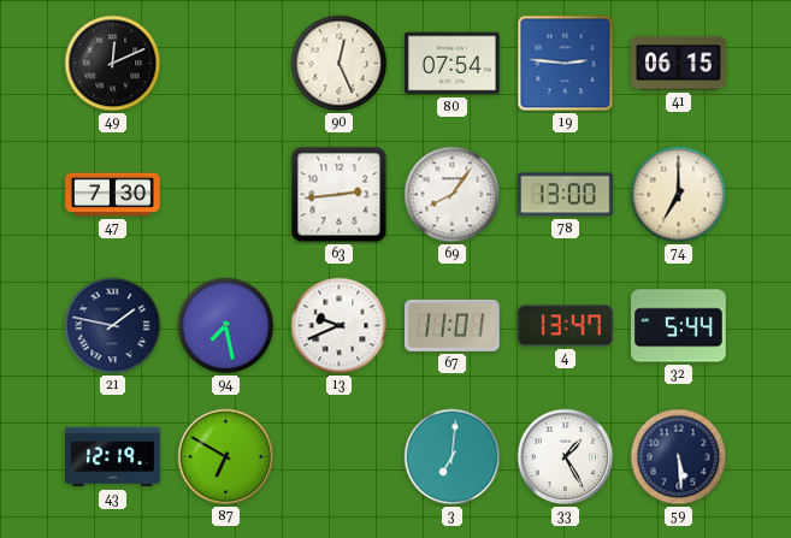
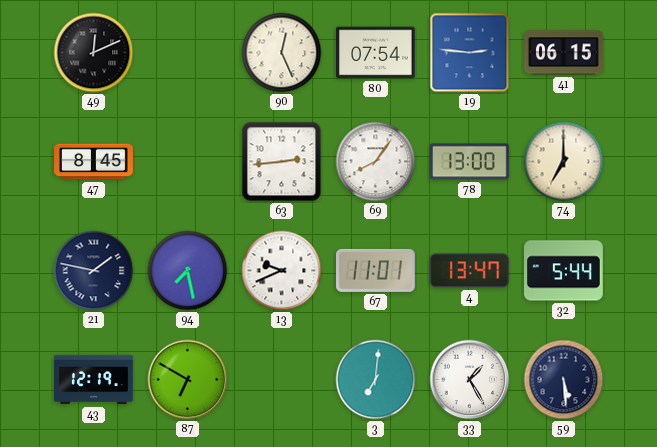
47: 7:30 -> 8:45 (94, 162)
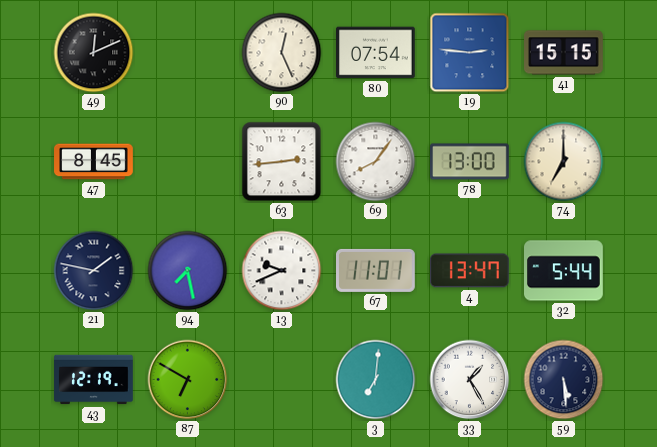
41: 06:15 -> 15:15 (564, 53)
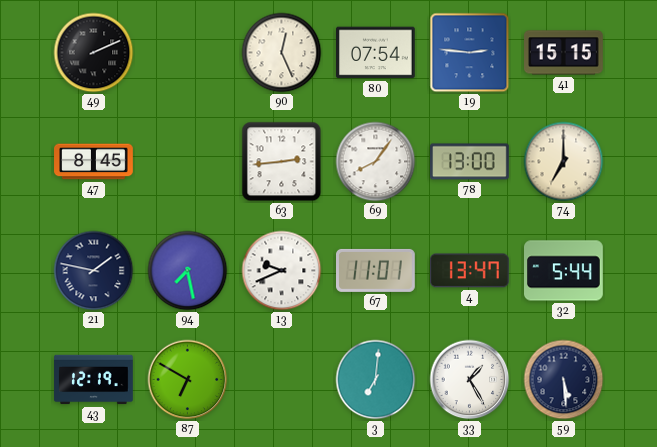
49: 12:11 -> 2:11 (94, 53)
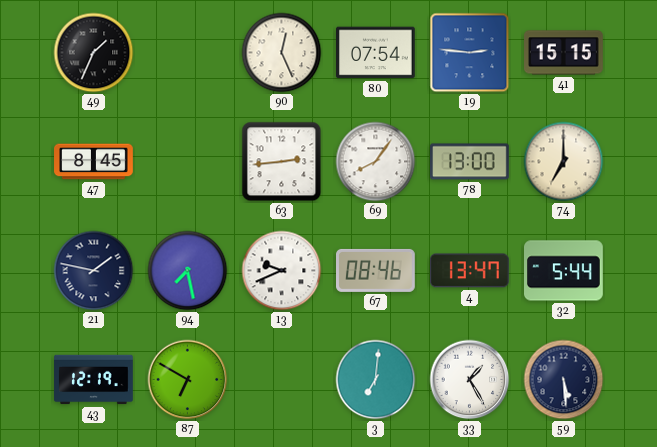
49: 2:11 -> 1:34 (94, 53)
67: 11:01 -> 08:46 (376, 270)
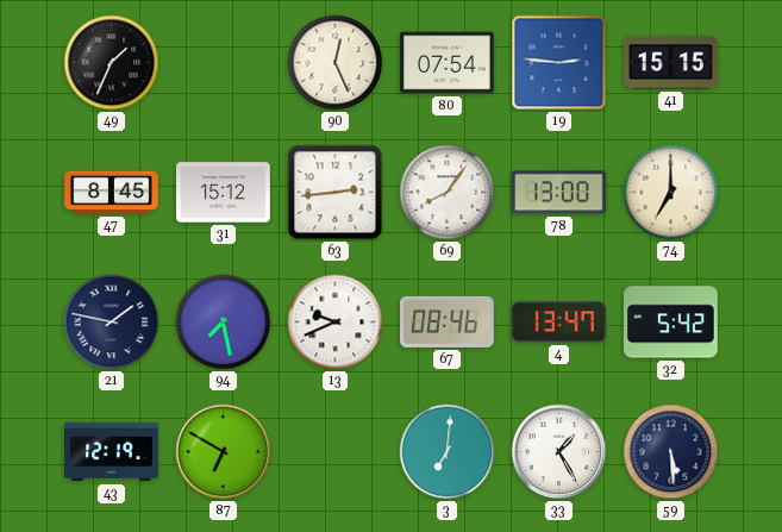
31: none -> 15:12 (224, 193)
32: 5:44 -> 5:42 (671, 323)
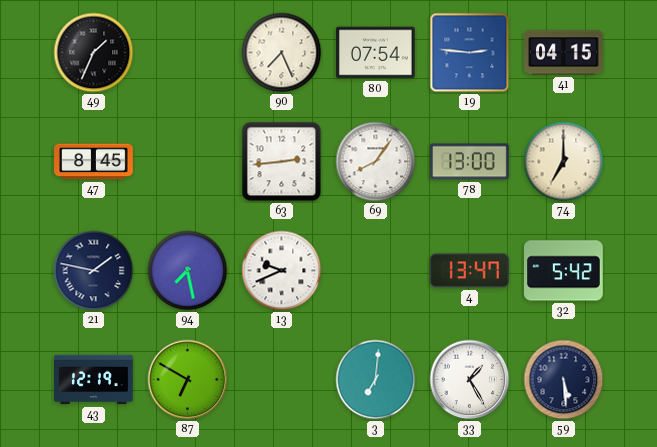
90: 12:26 -> 7:26 (282, 53)
41: 15:15 -> 04:15 (564, 53)
31: 15:12 -> none (224, 193)
67: 08:46 -> none (448, 321)
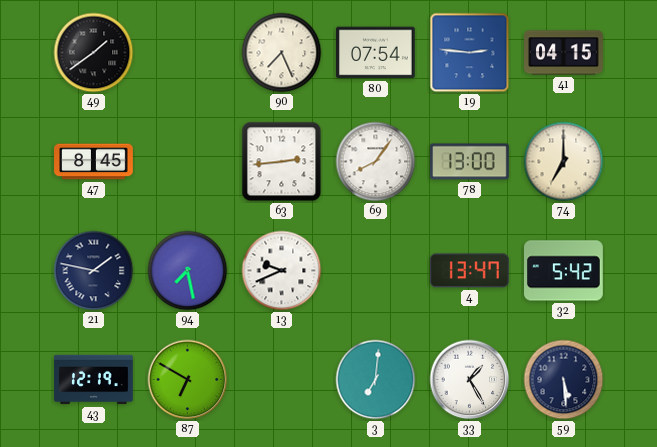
49: 1:34 -> 1:39 (94, 53)
